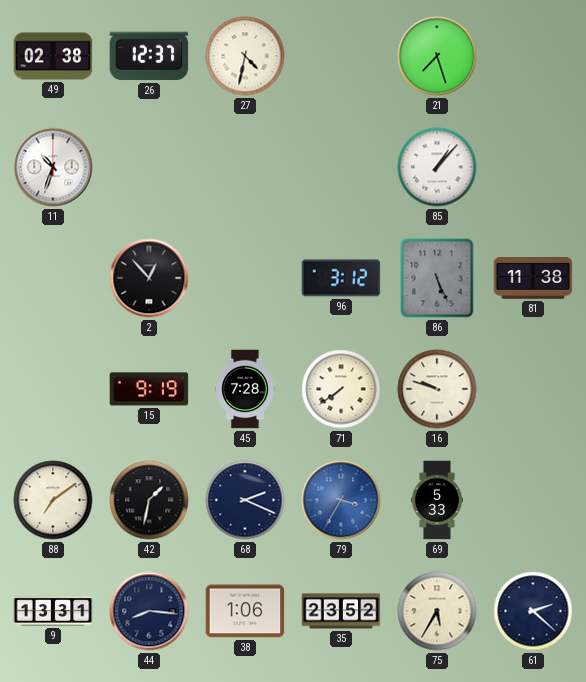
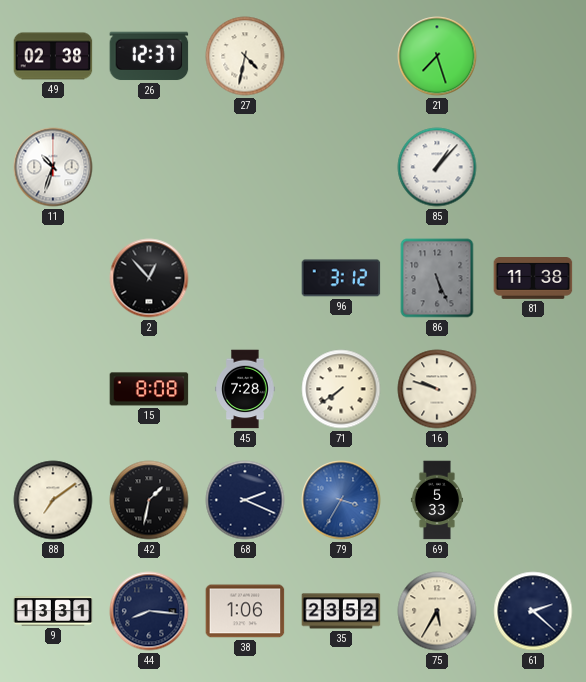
15: 9:19 -> 8:08 (149, 389)
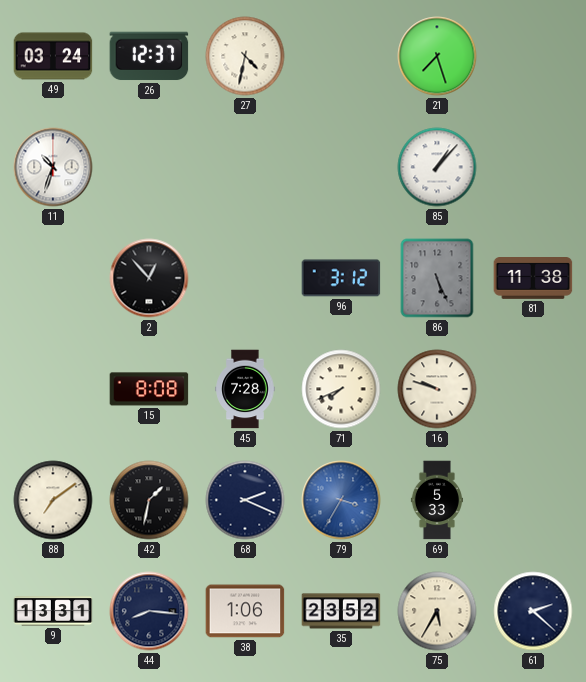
49: 02:38 -> 03:24 (53, 56)
71: 7:39 -> 7:41 (341, 389)
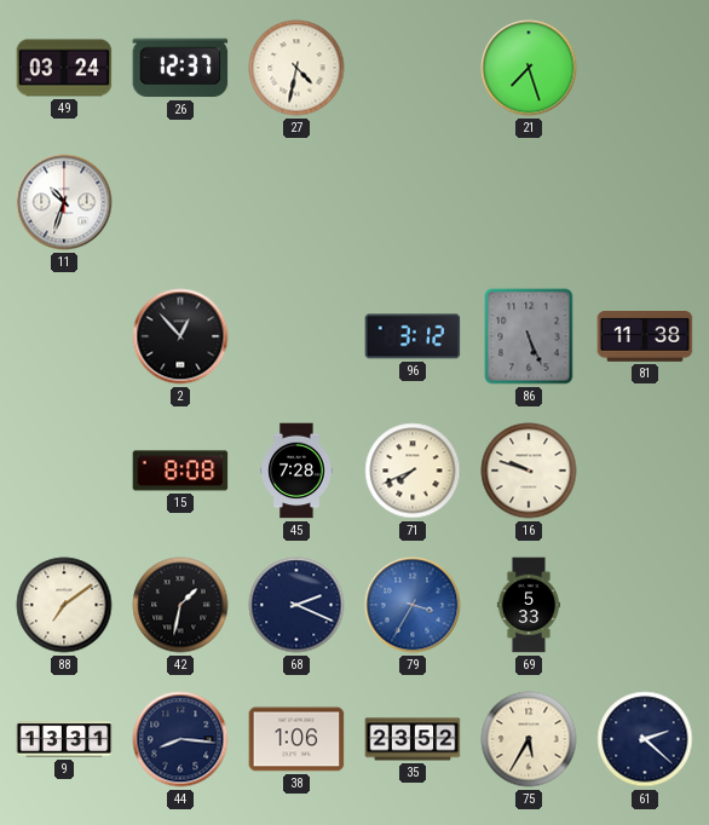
85: 1:07 -> none (437, 167)
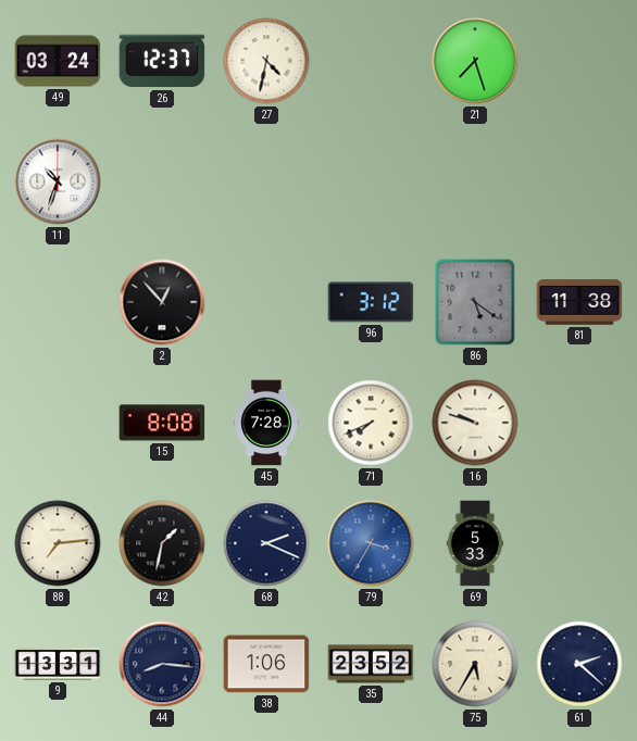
86: 5:26 -> 5:21 (475, 302)
88: 7:09 -> 7:14 (58, 543)
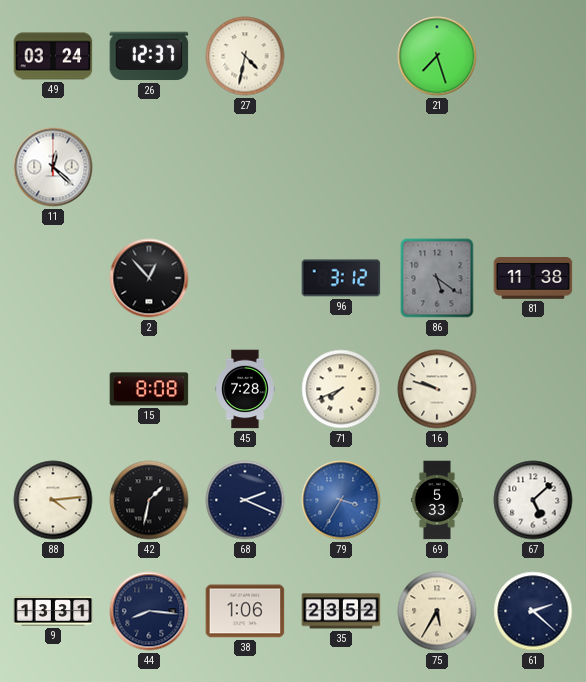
11: 10:33 -> 12:22 (53, 167)
88: 7:14 -> 4:14 (53, 500)
67: none -> 5:08 (533, 500)
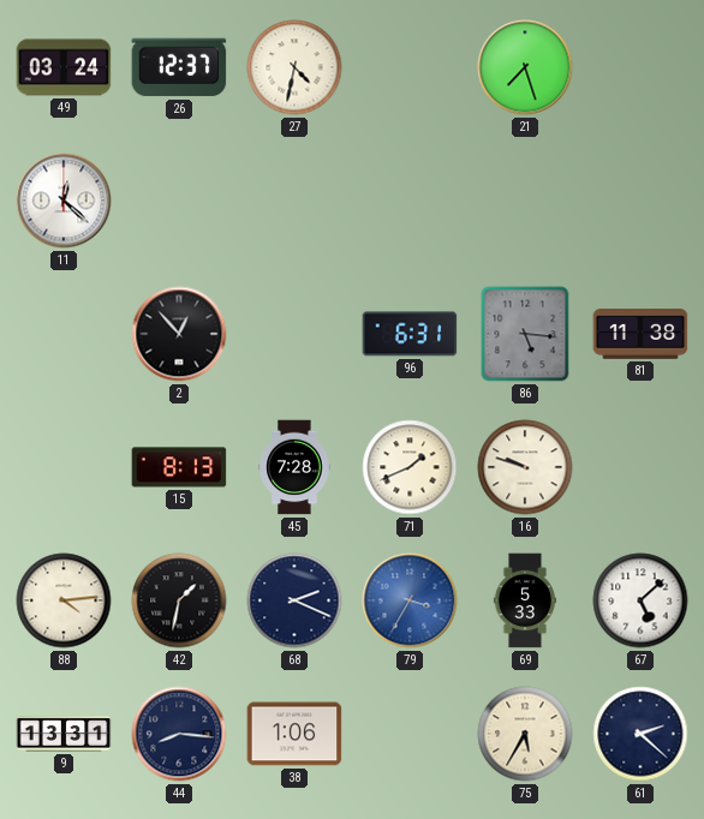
96: 3:12 -> 6:31 (410, 334)
86: 5:21 -> 5:16 (525, 334)
15: 8:08 -> 8:13 (179, 467)
71: 7:41 -> 1:41 (410, 467)
35: 23:52 -> none (341, 611)
